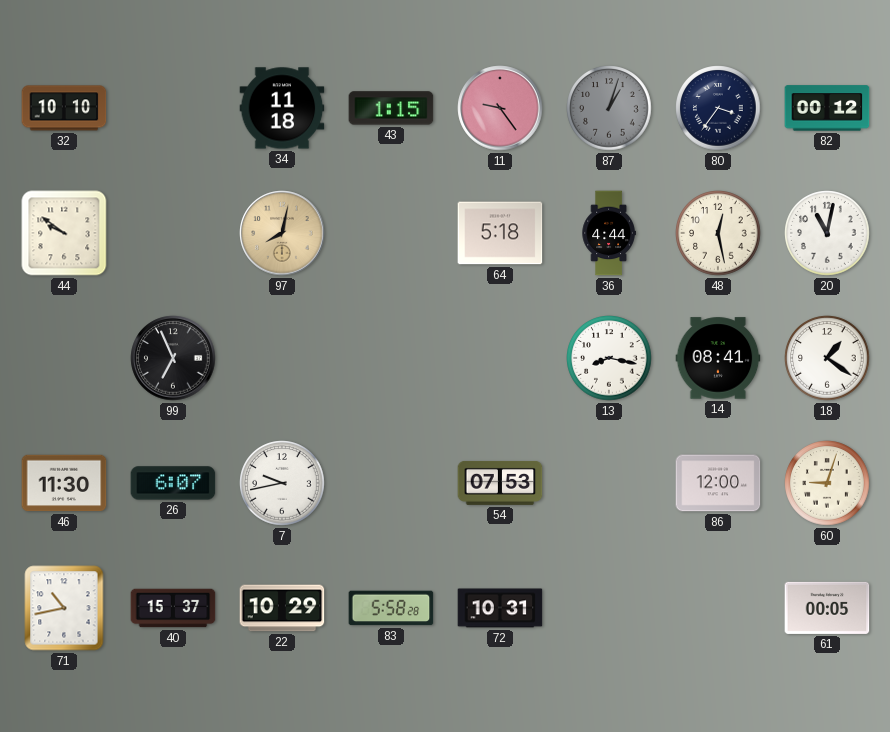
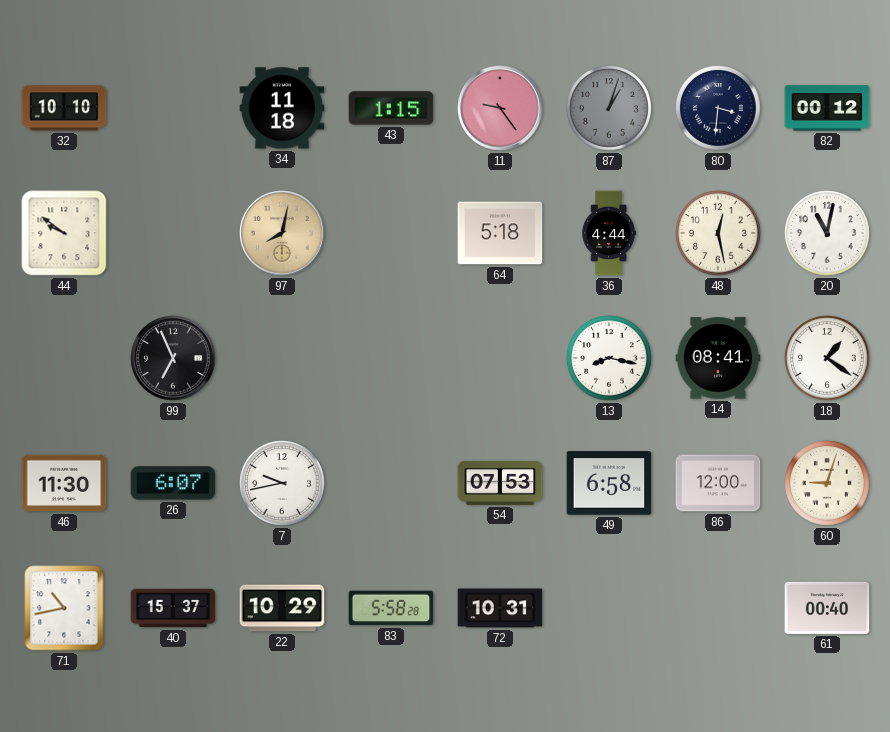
80: 3:36 -> 3:31 (718, 108)
49: none -> 6:58 (609, 483)
61: 00:05 -> 00:40 (827, 608)
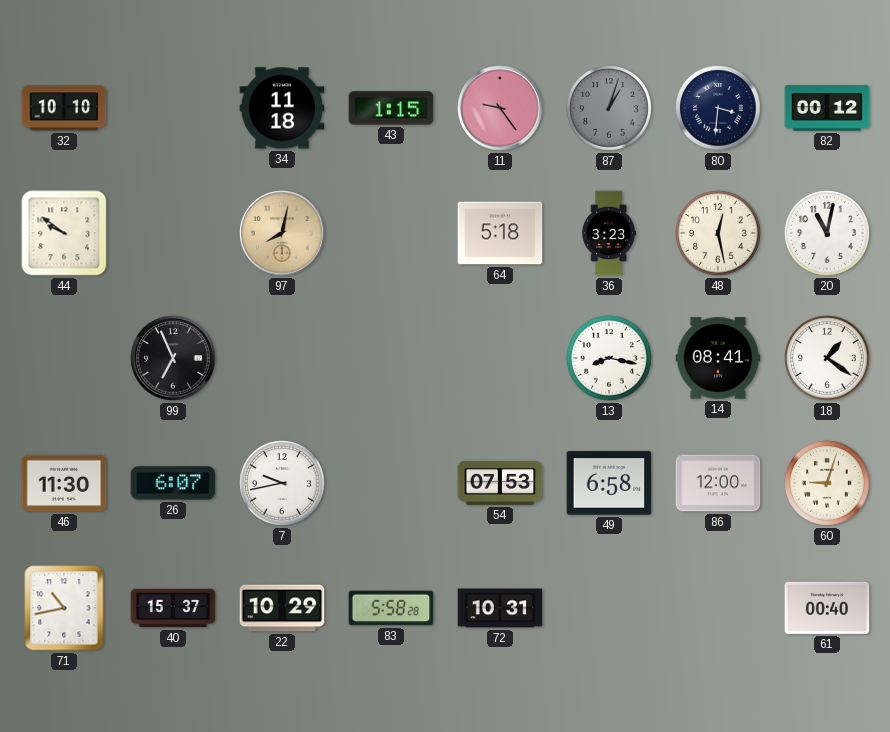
36: 4:44 -> 3:23 (609, 233)
